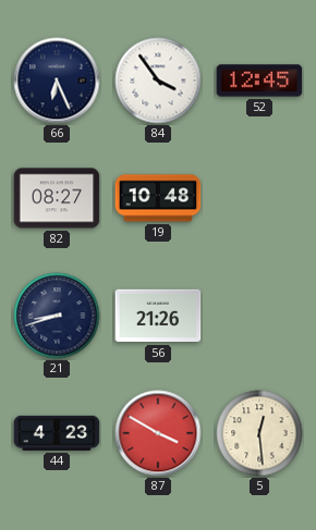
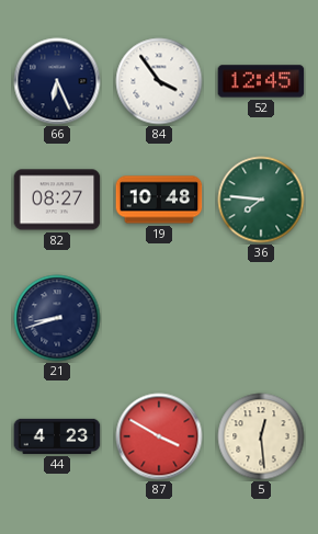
36: none -> 7:46 (261, 200)
56: 21:26 -> none (158, 316)
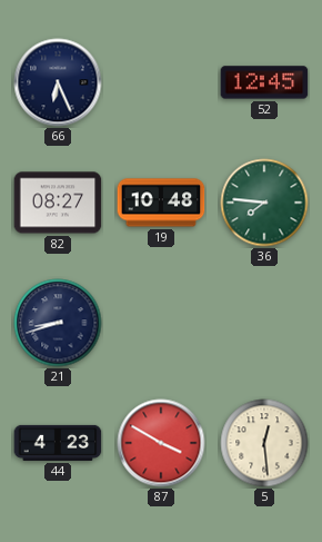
84: 3:54 -> none (159, 81)
